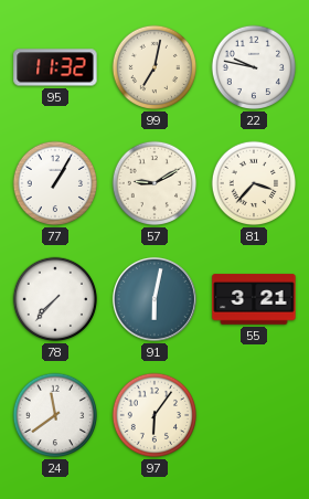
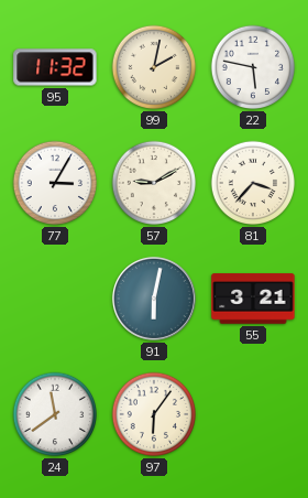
99: 7:02 -> 2:02 (154, 67)
22: 9:47 -> 5:47 (253, 67)
77: 1:05 -> 3:05 (55, 183)
78: 7:37 -> none (55, 299)
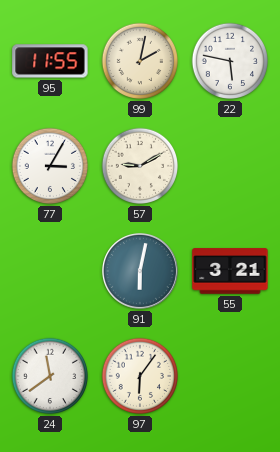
95: 11:32 -> 11:55 (50, 61)
81: 3:37 -> none (253, 183)
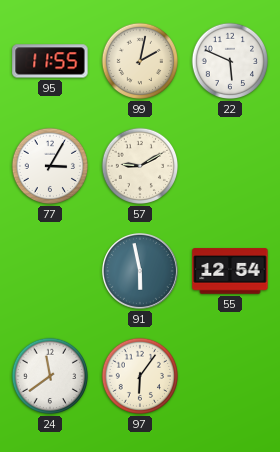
22: 5:47 -> 5:49 (230, 61)
91: 6:02 -> 5:58 (140, 271)
55: 3:21 -> 12:54 (230, 271)
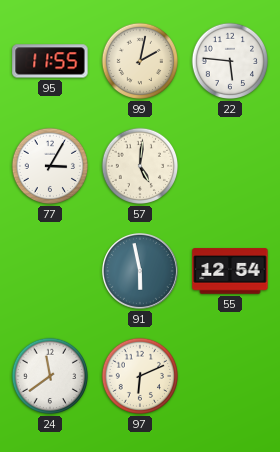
22: 5:49 -> 5:46 (230, 61)
57: 9:10 -> 5:01 (140, 166)
97: 6:06 -> 6:11 (140, 376)
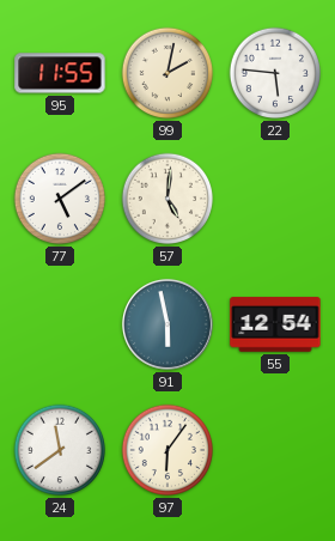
77: 3:05 -> 5:09 (60, 199)
97: 6:11 -> 6:06 (167, 450)
